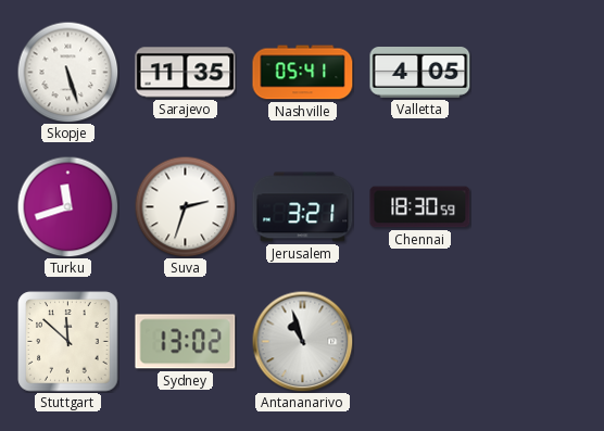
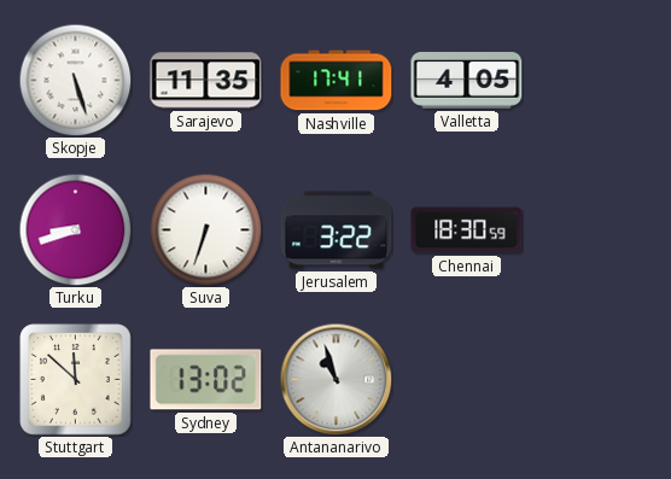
Nashville: 05:41 -> 17:41 (337, 81)
Turku: 11:42 -> 8:42 (75, 229)
Suva: 2:33 -> 6:33 (205, 229)
Jerusalem: 3:21 -> 3:22 (337, 230)
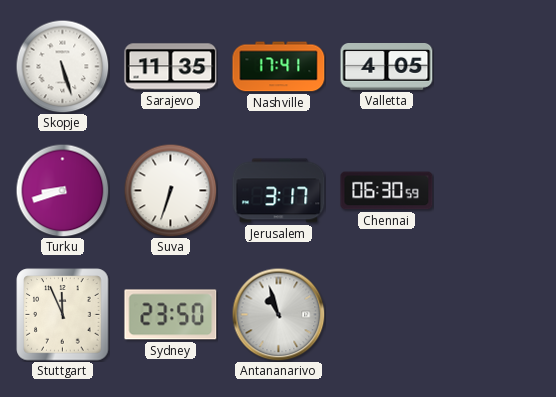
Jerusalem: 3:22 -> 3:17 (279, 191)
Chennai: 18:30 -> 06:30 (387, 191)
Stuttgart: 11:52 -> 11:56 (63, 315)
Sydney: 13:02 -> 23:50 (171, 315)
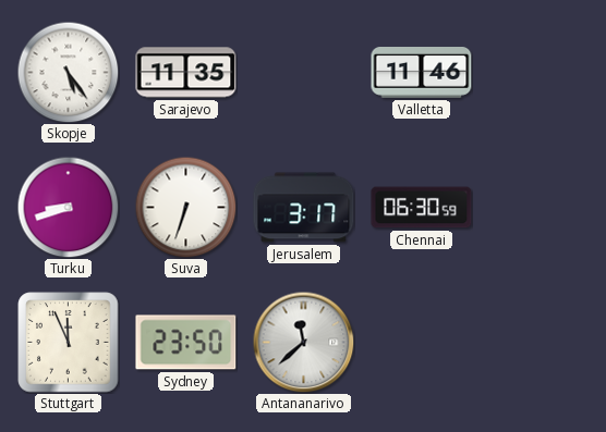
Skopje: 5:27 -> 5:24 (68, 72)
Nashville: 17:41 -> none (279, 67)
Valletta: 4:05 -> 11:46 (422, 73)
Antananarivo: 10:57 -> 11:38 (303, 342)
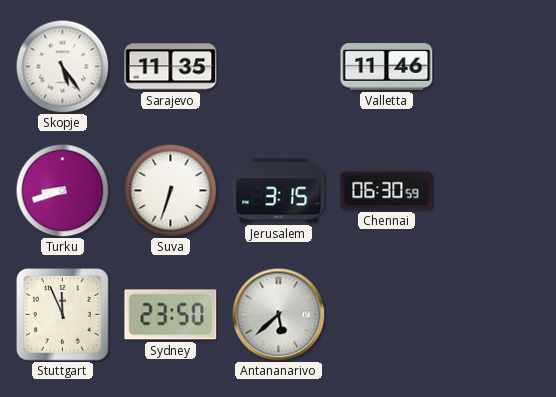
Jerusalem: 3:17 -> 3:15 (279, 191)
Antananarivo: 11:38 -> 5:38 (278, 314)
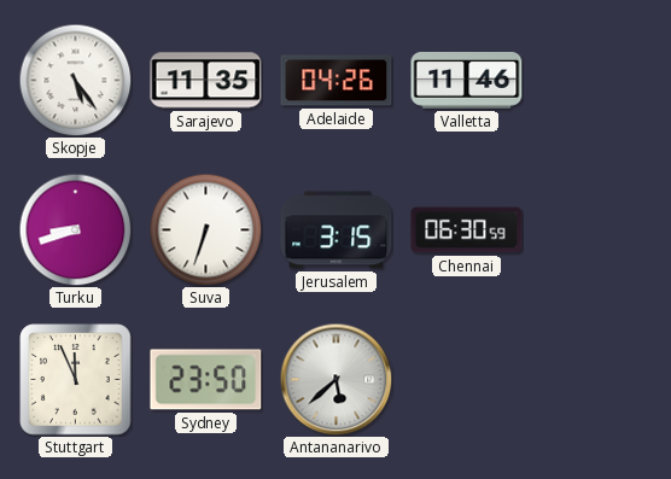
Adelaide: none -> 04:26 (337, 81)
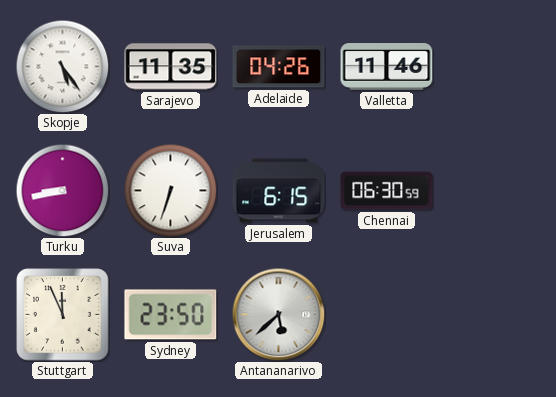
Turku: 8:42 -> 8:43 (62, 190)
Jerusalem: 3:15 -> 6:15 (279, 191)
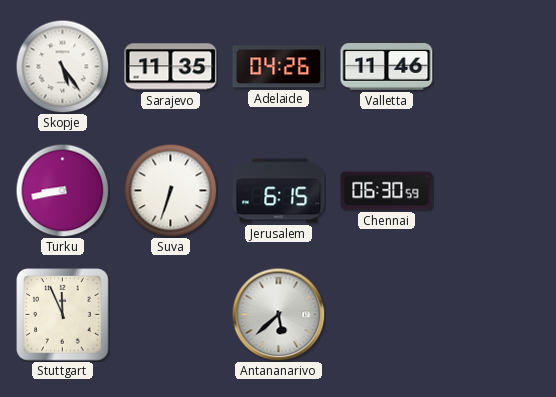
Sydney: 23:50 -> none (171, 315)
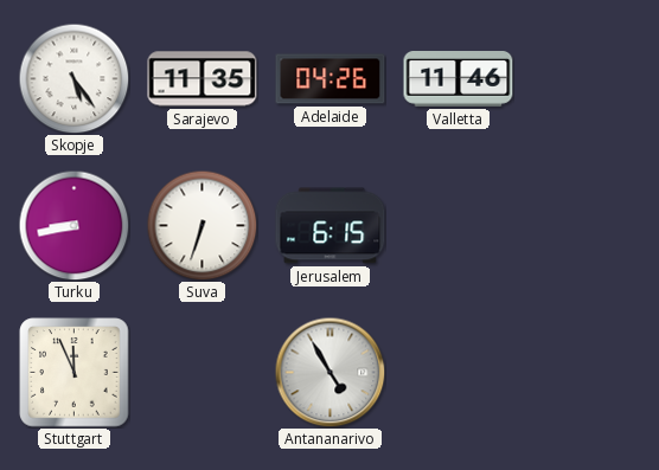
Chennai: 06:30 -> none (387, 191)
Antananarivo: 5:38 -> 4:55 (329, 372)
